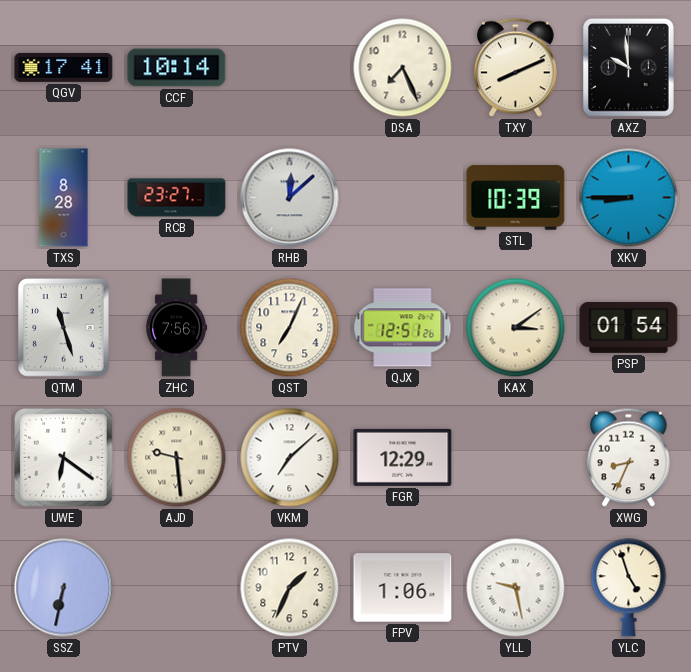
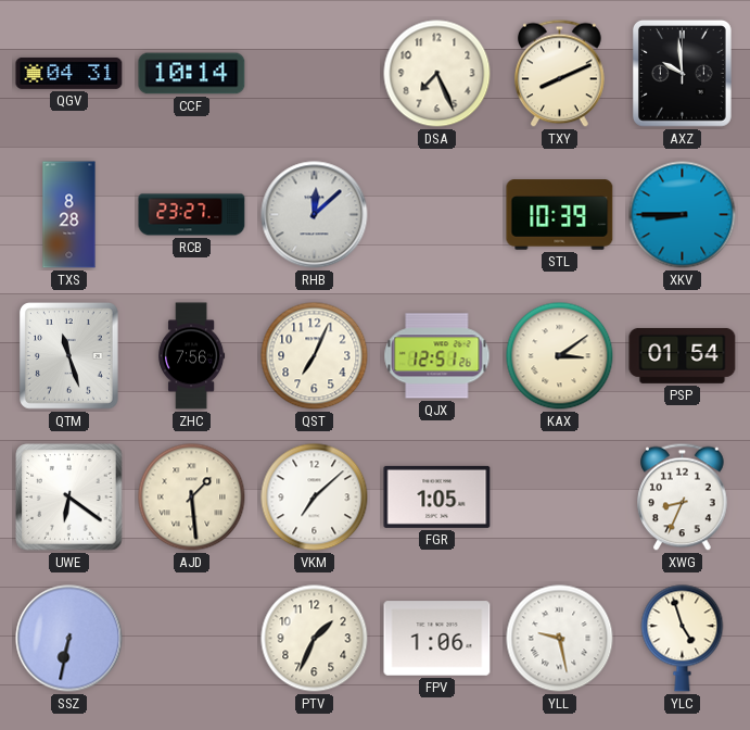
QGV: 17:41 -> 04:31 (69, 73)
AJD: 9:29 -> 1:29 (192, 498)
FGR: 12:29 -> 1:05 (437, 496)
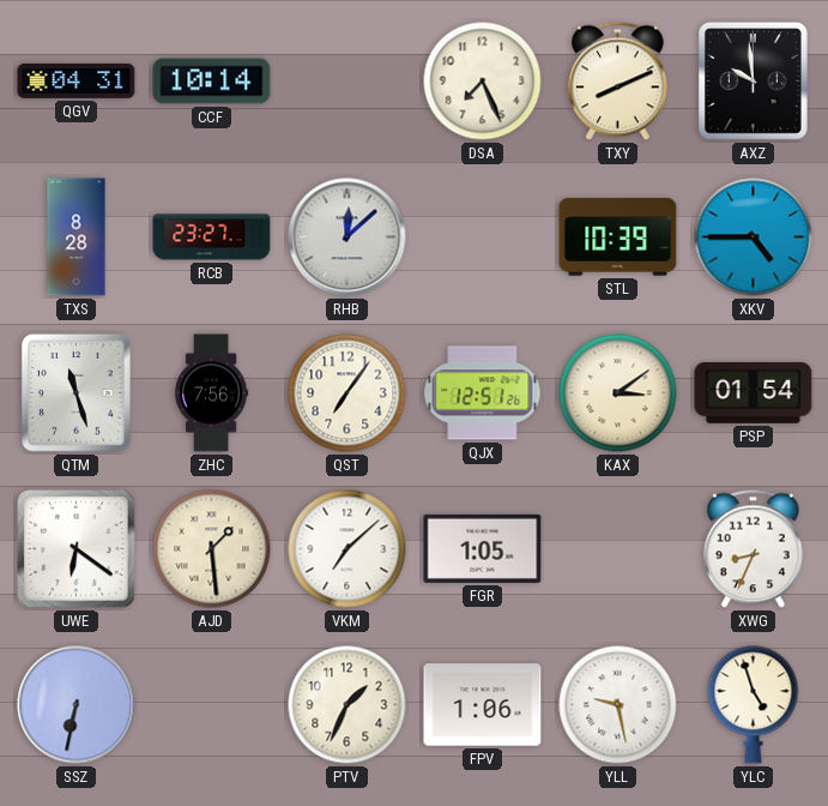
XKV: 8:45 -> 4:45 (754, 237)
QST: 7:04 -> 7:06 (347, 393)
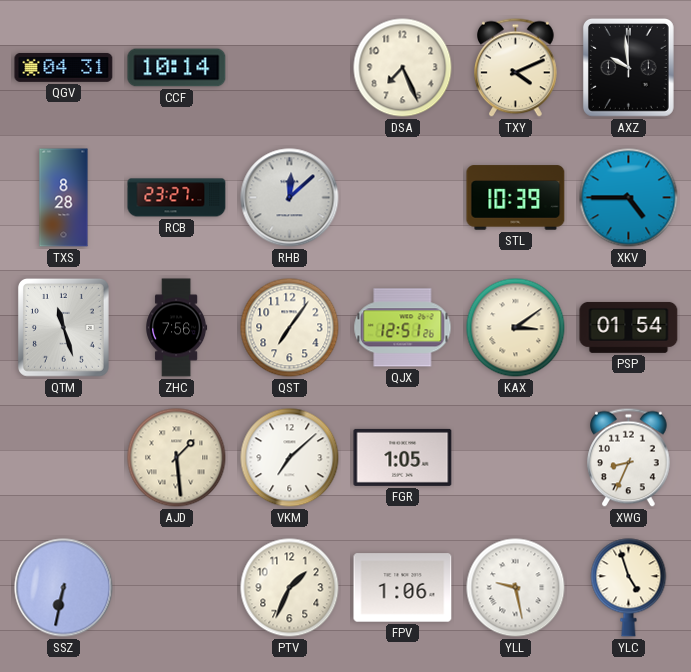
TXY: 8:11 -> 4:11 (516, 68)
UWE: 6:21 -> none (77, 549)
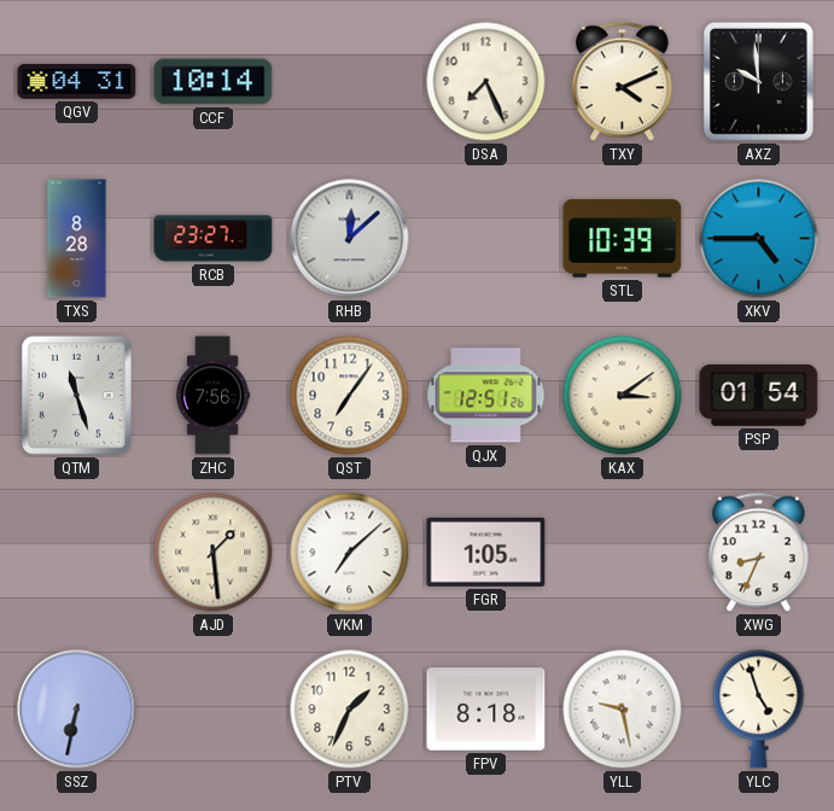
FPV: 1:06 -> 8:18 (486, 710)
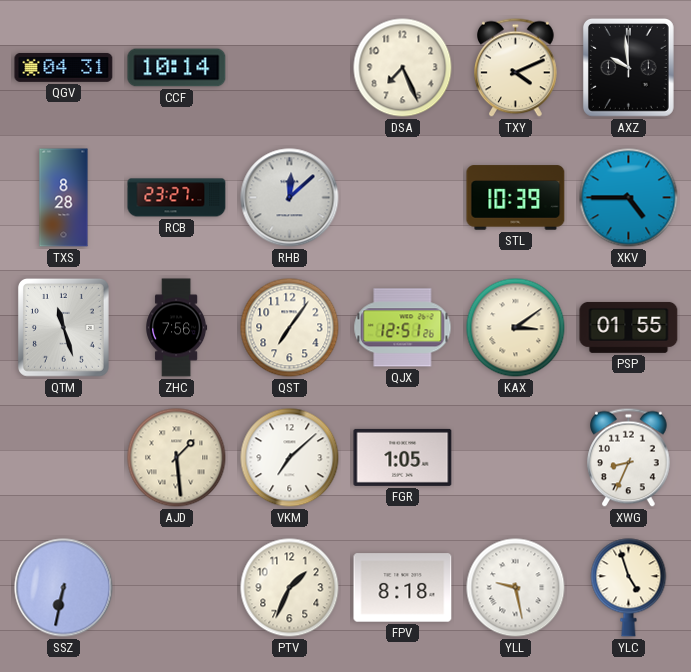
PSP: 01:54 -> 01:55 (629, 327)
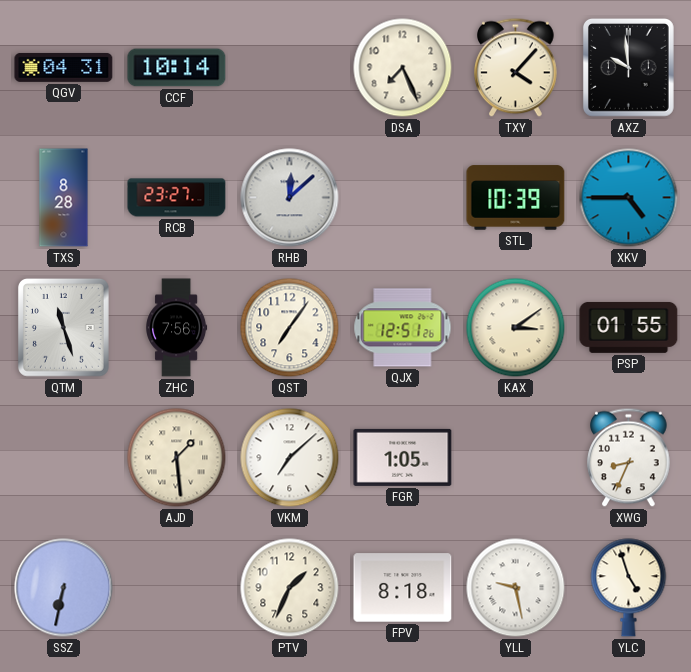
TXY: 4:11 -> 4:07 (516, 68)
